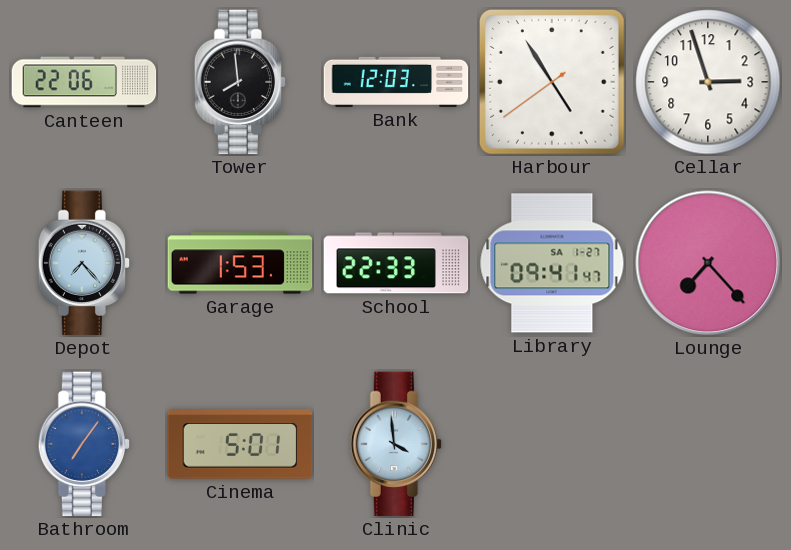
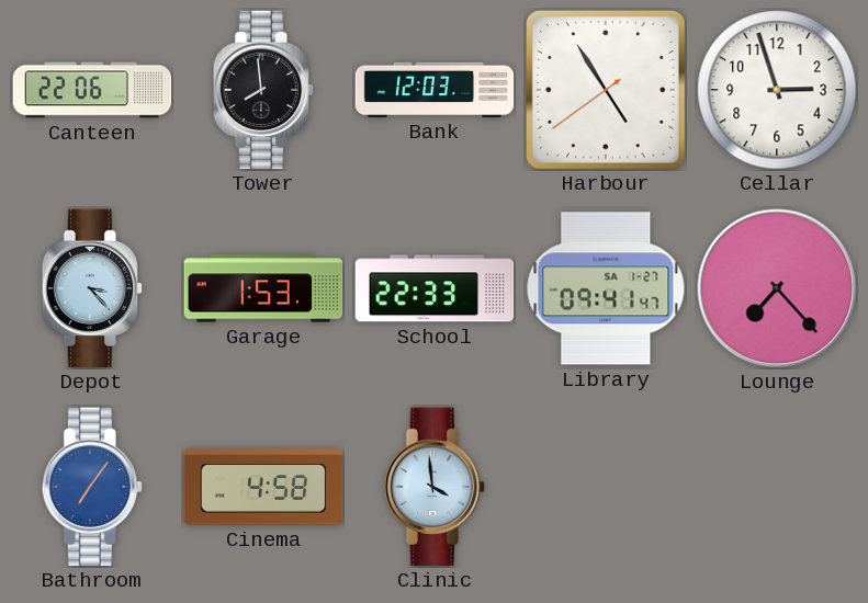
Depot: 7:23 -> 3:23 (92, 288)
Cinema: 5:01 -> 4:58 (263, 487)
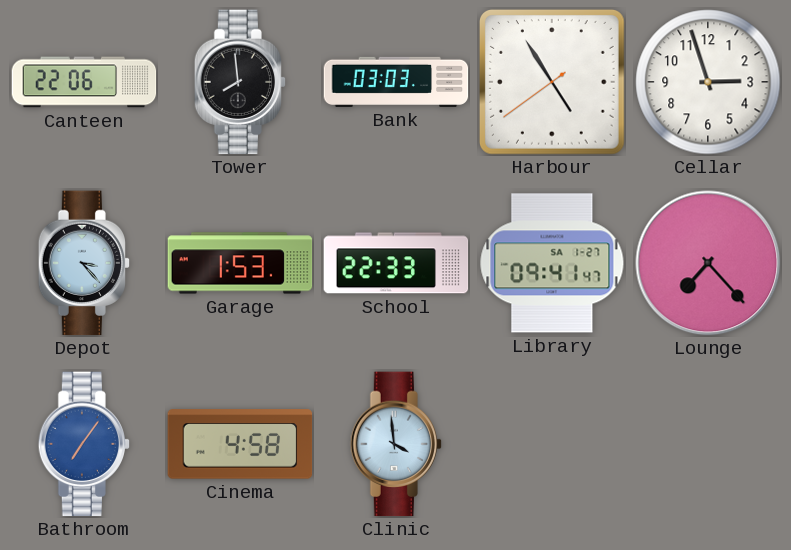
Bank: 12:03 -> 03:03 (396, 82)
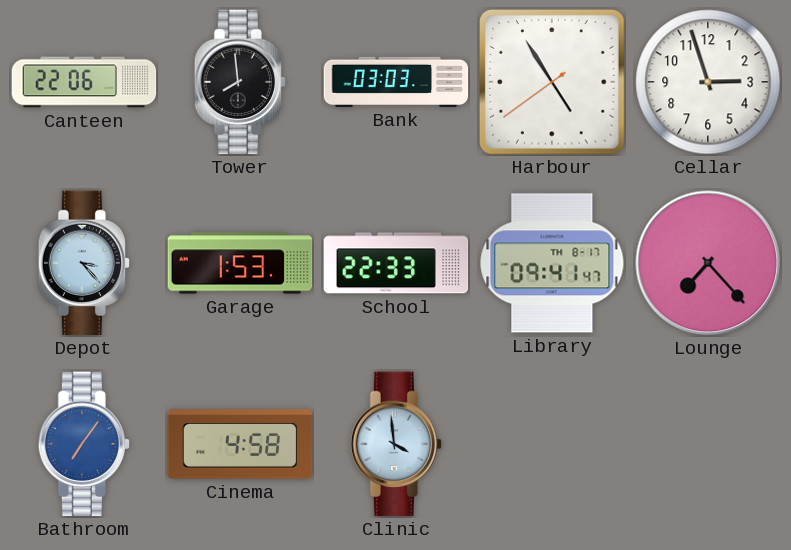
Library date: SA 1-27 -> TH 8-17 (552, 263)
